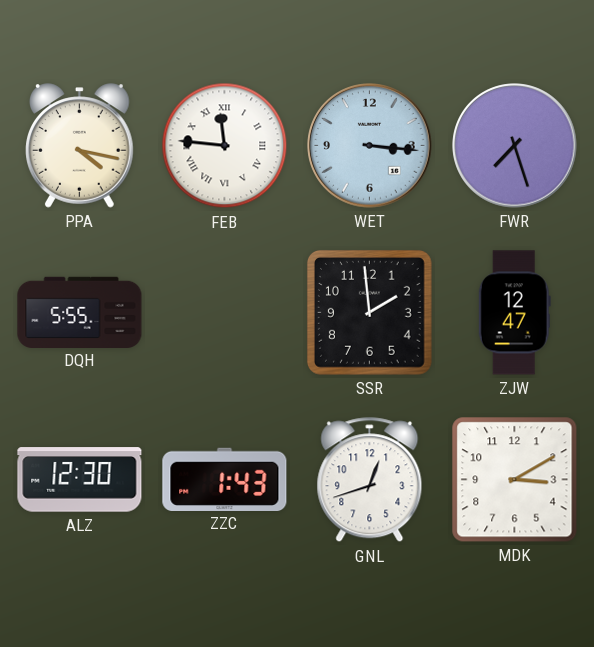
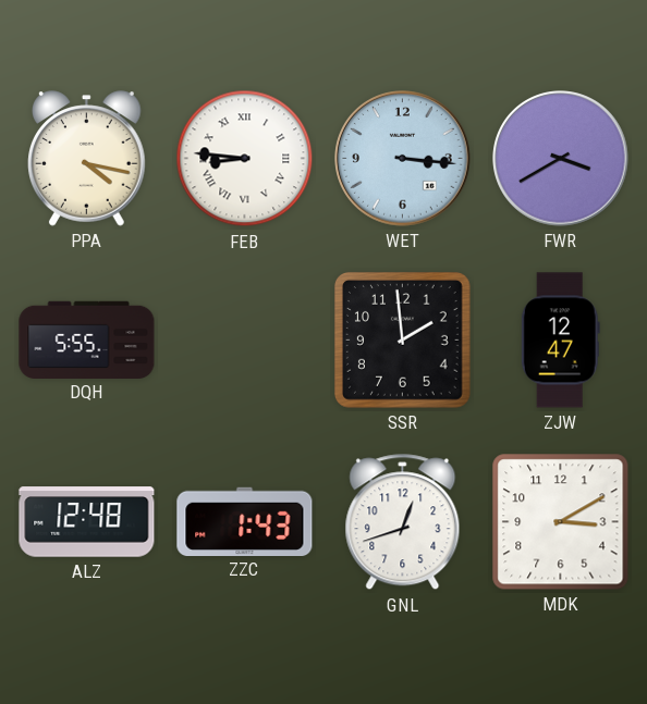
FEB: 11:46 -> 8:46 (245, 159)
FWR: 7:27 -> 3:40 (561, 159)
ALZ: 12:30 -> 12:48 (87, 522)
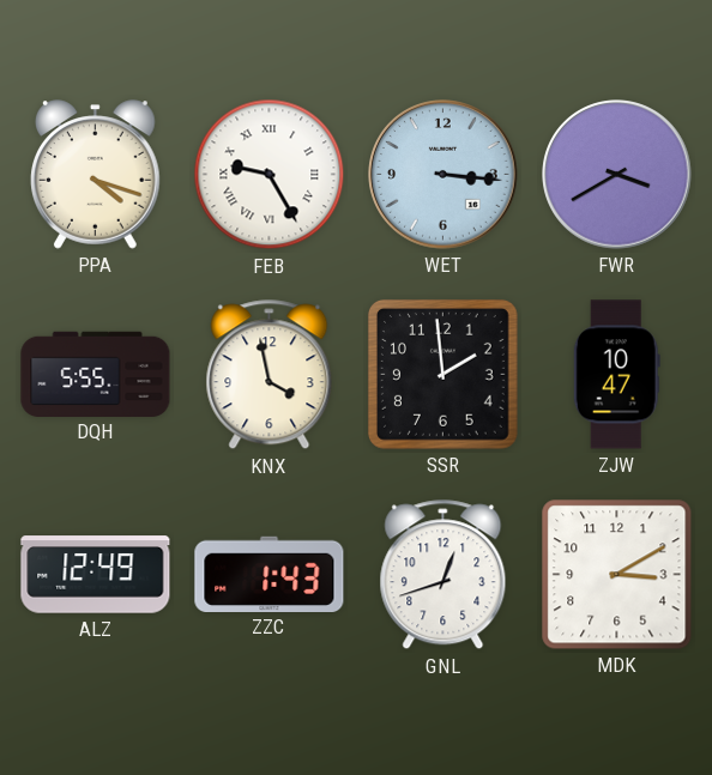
PPA: 4:17 -> 4:18 (96, 175)
FEB: 8:46 -> 9:25 (270, 175)
KNX: none -> 3:58 (270, 375)
ZJW: 12:47 -> 10:47 (616, 375)
ALZ: 12:48 -> 12:49 (96, 575)
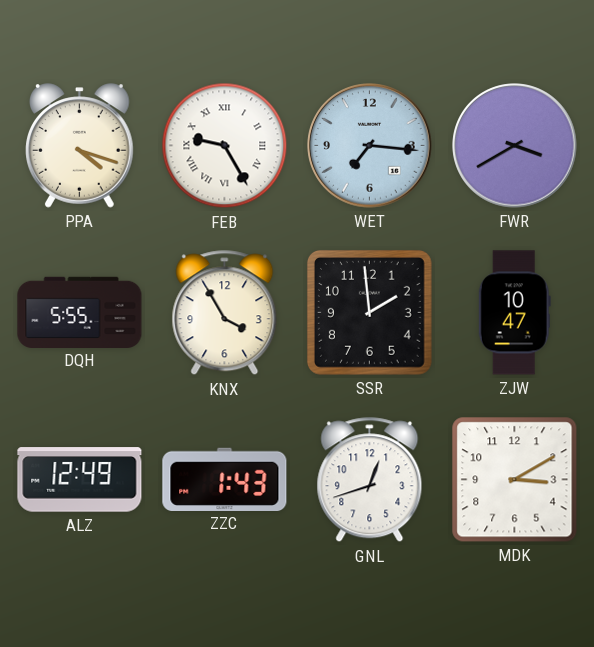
WET: 3:16 -> 7:16 (370, 146)
KNX: 3:58 -> 3:55 (225, 313)
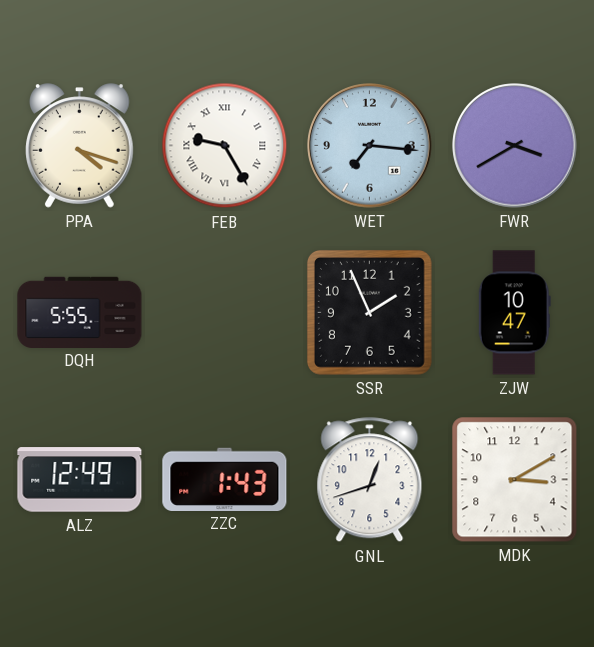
KNX: 3:55 -> none (225, 313)
SSR: 1:59 -> 1:56 (370, 313)
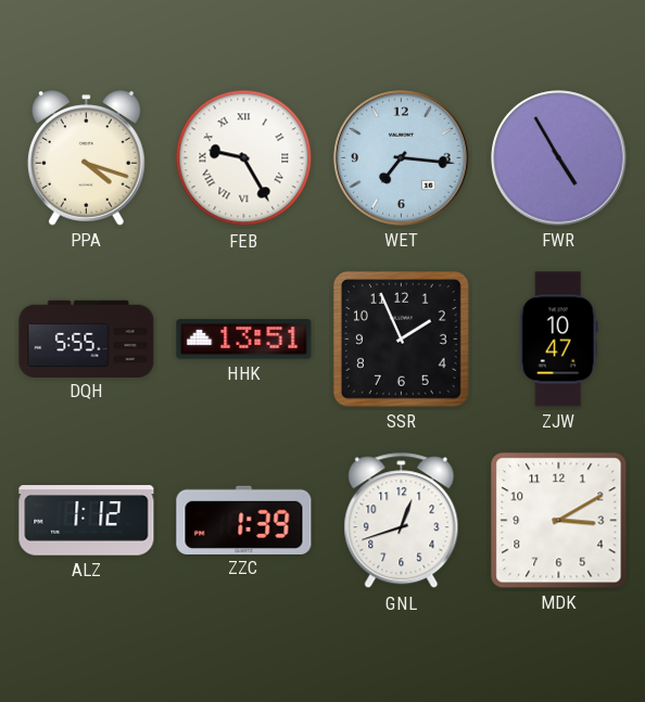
FWR: 3:40 -> 4:55 (559, 158)
HHK: none -> 13:51 (244, 340)
ALZ: 12:49 -> 1:12 (87, 521)
ZZC: 1:43 -> 1:39 (244, 520)
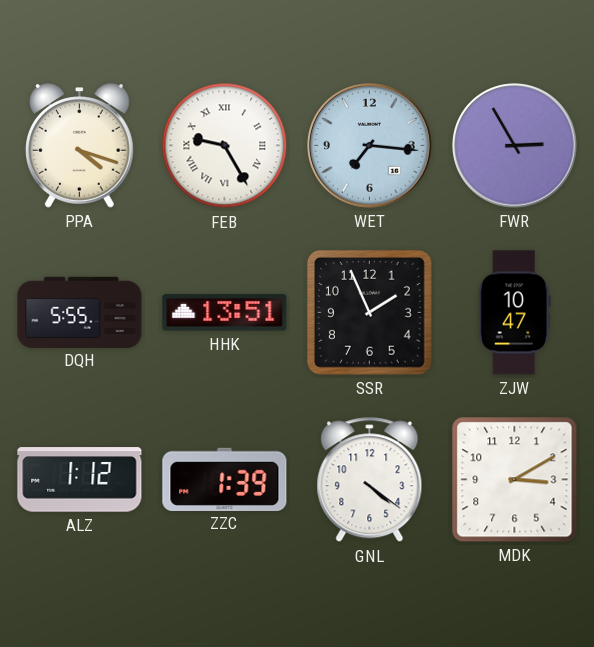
FWR: 4:55 -> 2:55 (515, 146)
GNL: 12:42 -> 4:21 (370, 480)
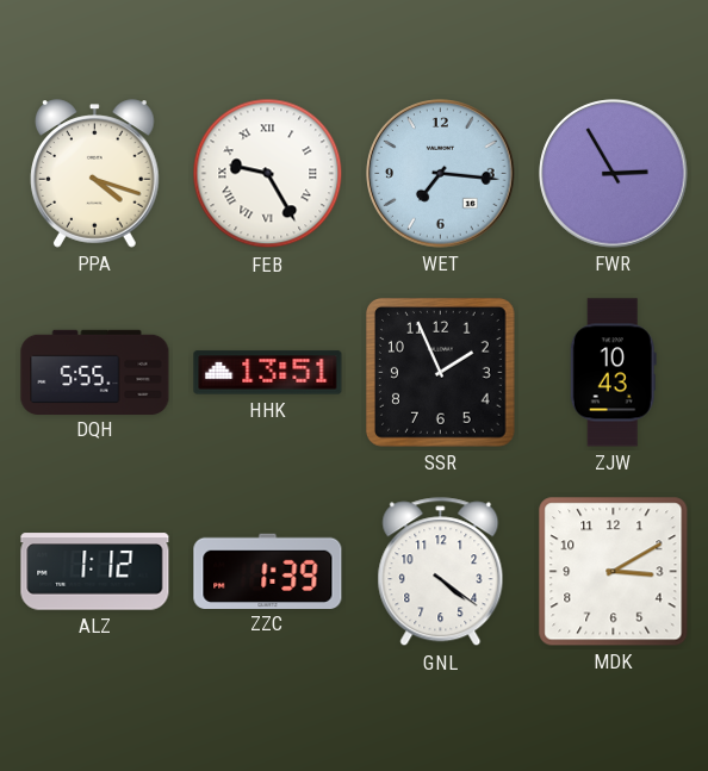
ZJW: 10:47 -> 10:43 (613, 373)
